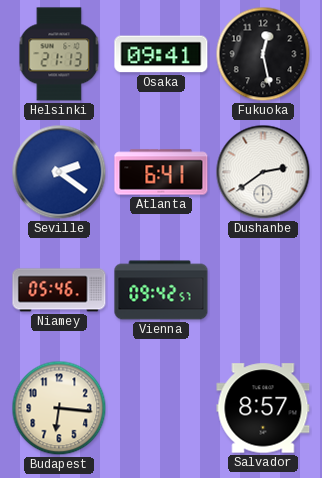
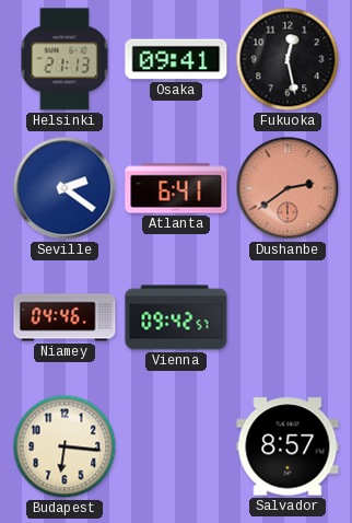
Dushanbe dial: white -> salmon (288, 188)
Niamey: 05:46 -> 04:46 (64, 317)
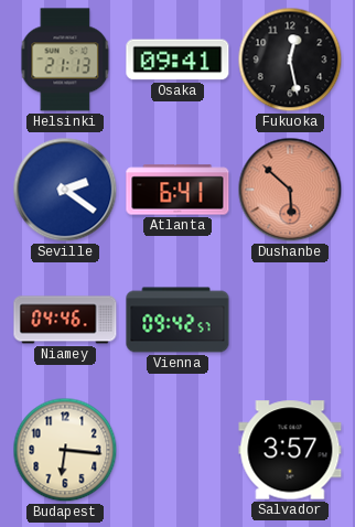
Dushanbe: 2:39 -> 5:52 (290, 190)
Salvador: 8:57 -> 3:57 (290, 450)
